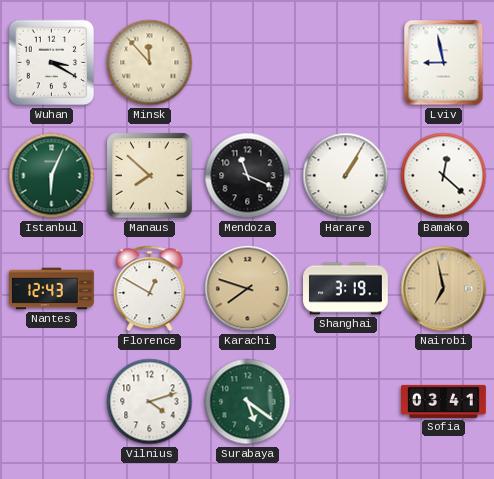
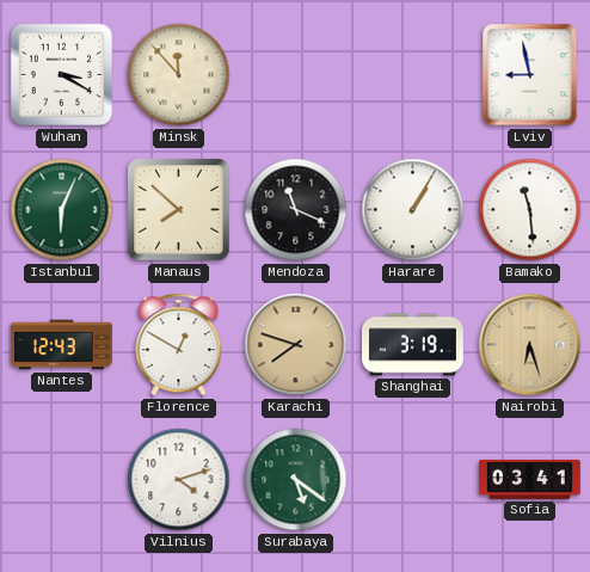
Bamako: 12:22 -> 11:29 (530, 210)
Nairobi: 6:58 -> 6:27 (530, 345)
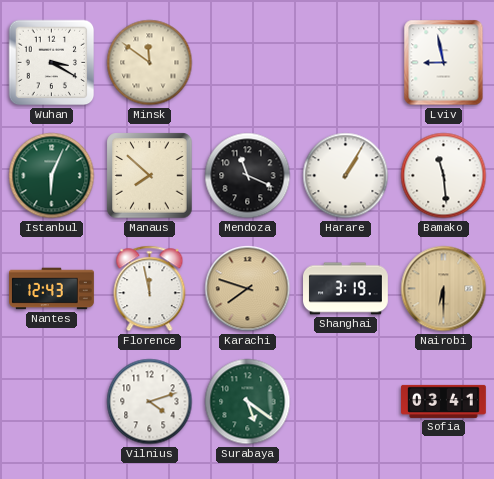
Minsk: 11:53 -> 11:51 (150, 63)
Florence: 12:50 -> 11:58 (150, 289)
Nairobi: 6:27 -> 6:30 (444, 289)
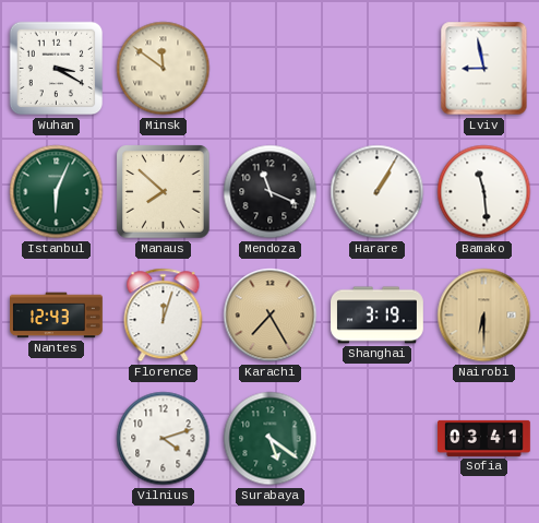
Florence: 11:58 -> 12:03 (164, 316)
Karachi: 7:48 -> 7:25 (271, 316)
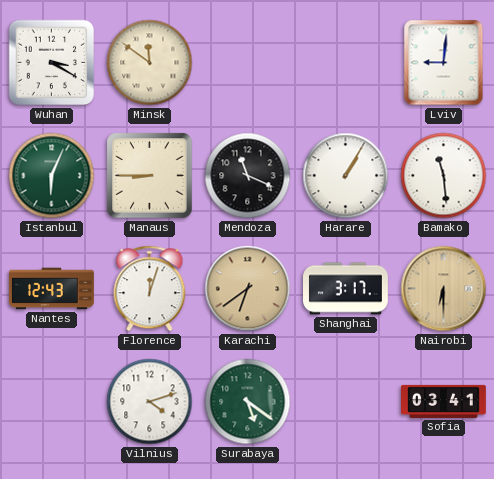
Lviv: 8:58 -> 9:01 (444, 63)
Manaus: 7:52 -> 8:45 (150, 176)
Karachi: 7:25 -> 6:39 (248, 289)
Shanghai: 3:19 -> 3:17 (346, 289)
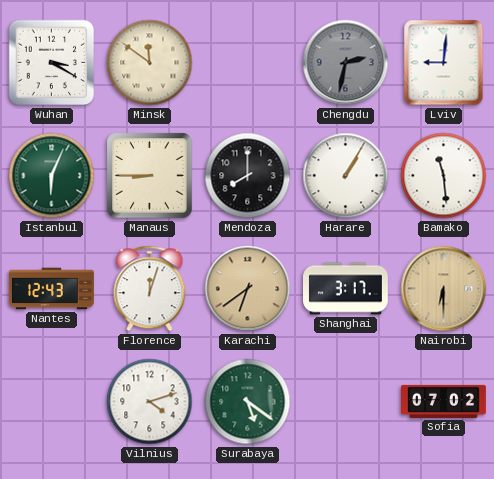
Chengdu: none -> 2:32 (346, 63)
Mendoza: 11:19 -> 8:00 (248, 176)
Sofia: 03:41 -> 07:02 (444, 401)
